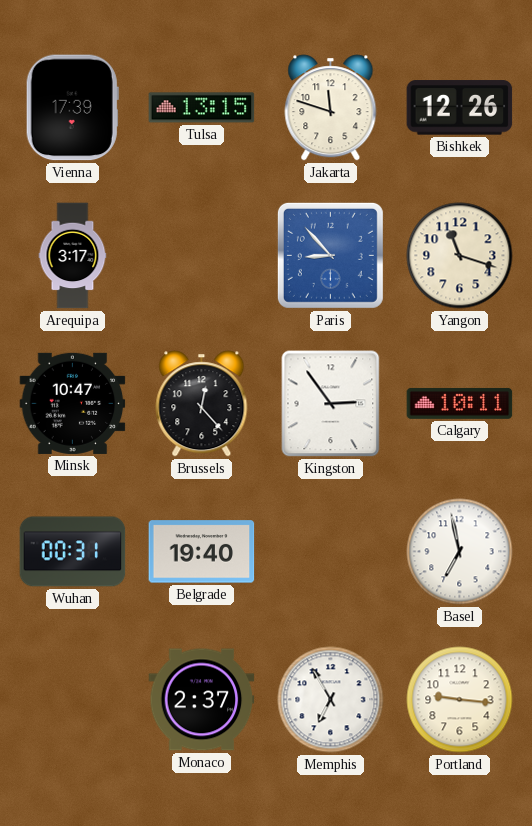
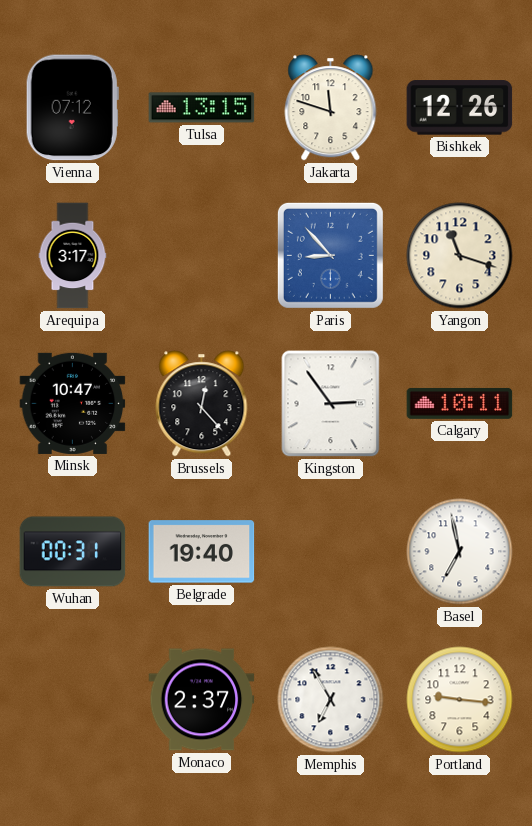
Vienna: 17:39 -> 07:12 (72, 108)
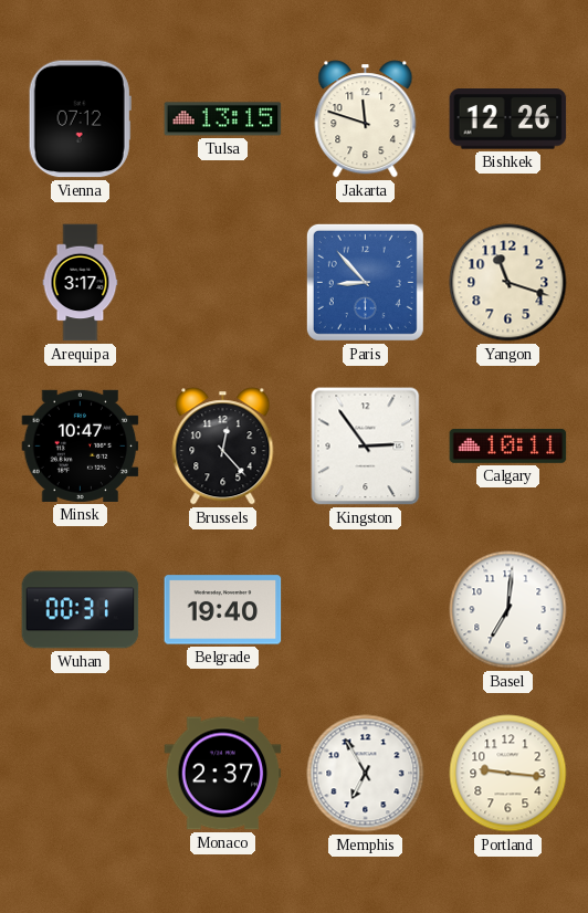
Basel: 6:58 -> 7:01 (508, 610)
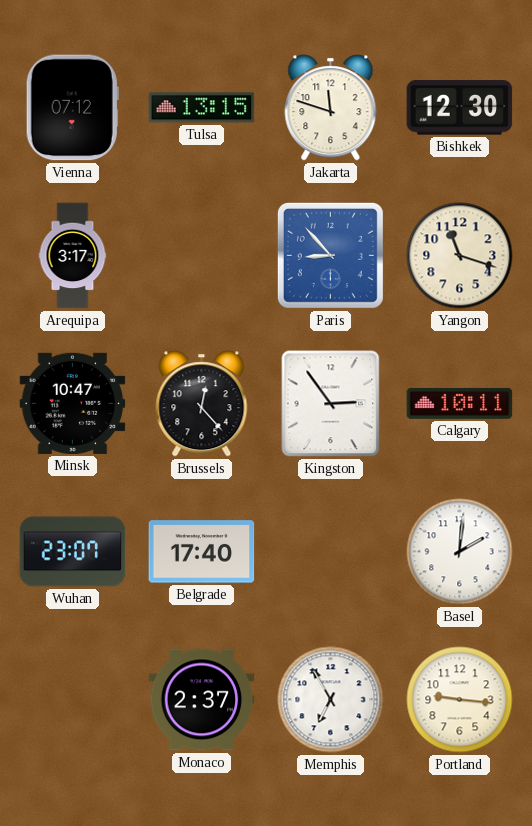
Bishkek: 12:26 -> 12:30 (460, 108)
Wuhan: 00:31 -> 23:07 (73, 552)
Belgrade: 19:40 -> 17:40 (202, 552)
Basel: 7:01 -> 2:01 (460, 552)
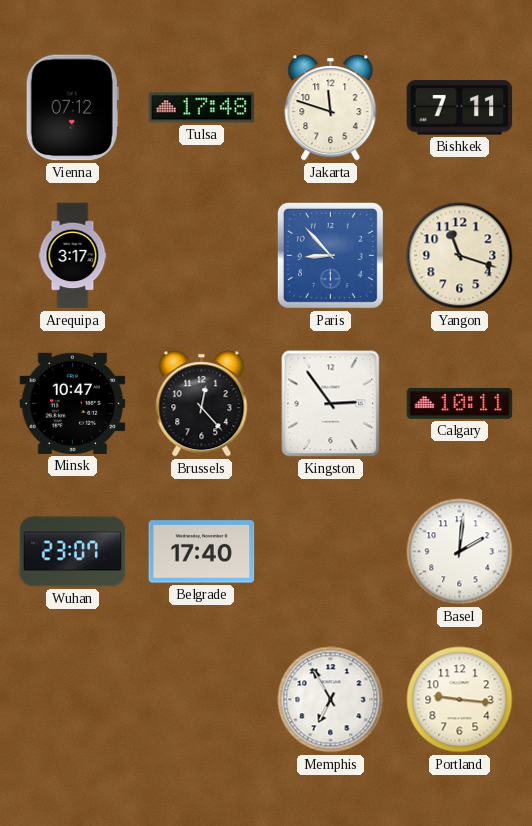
Tulsa: 13:15 -> 17:48 (202, 108)
Bishkek: 12:30 -> 7:11 (460, 108)
Monaco: 2:37 -> none (202, 700)
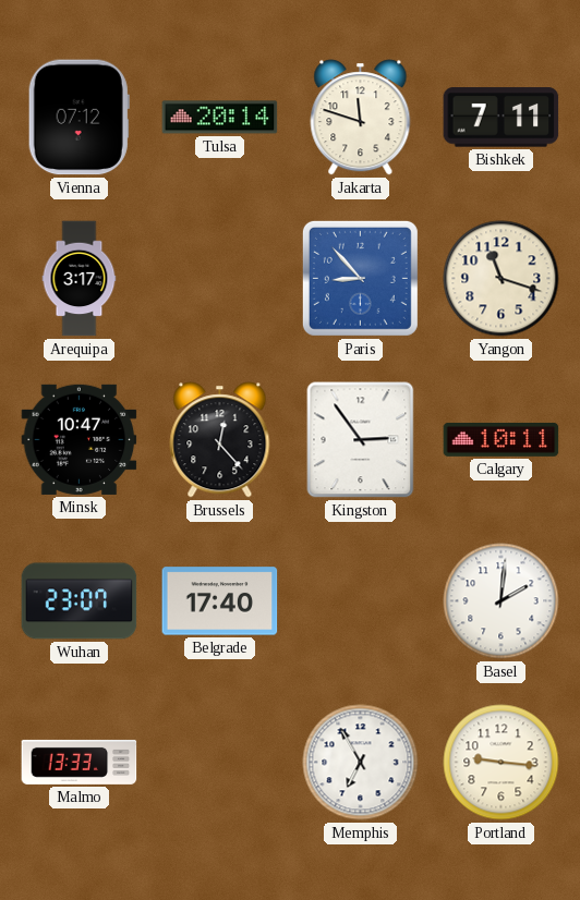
Tulsa: 17:48 -> 20:14 (220, 118)
Malmo: none -> 13:33 (80, 762)
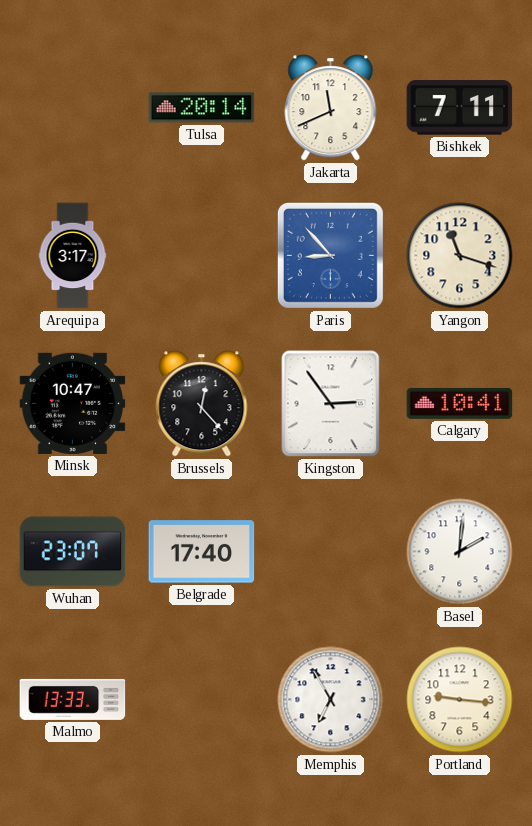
Vienna: 07:12 -> none (78, 118)
Jakarta: 11:48 -> 11:41 (331, 108)
Calgary: 10:11 -> 10:41 (460, 404)
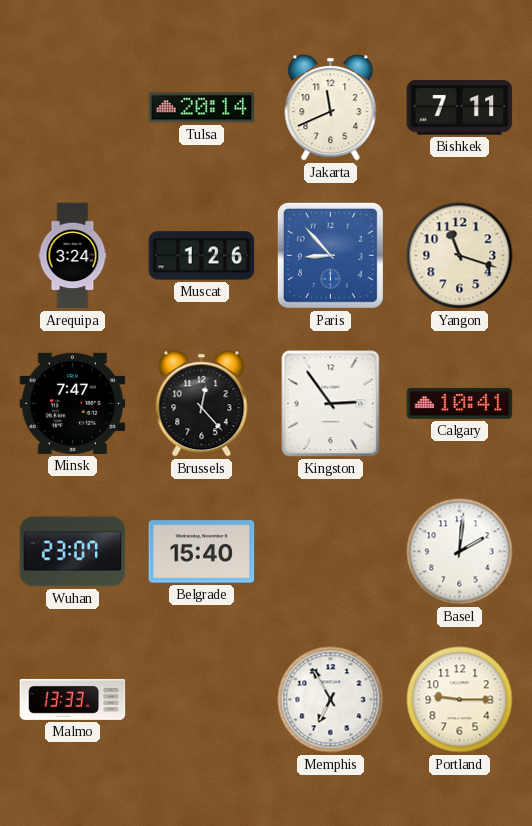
Arequipa: 3:17 -> 3:24 (73, 256)
Muscat: none -> 1:26 (202, 256)
Minsk: 10:47 -> 7:47 (73, 403)
Belgrade: 17:40 -> 15:40 (202, 552)
Portland: 9:16 -> 9:15 (460, 700)
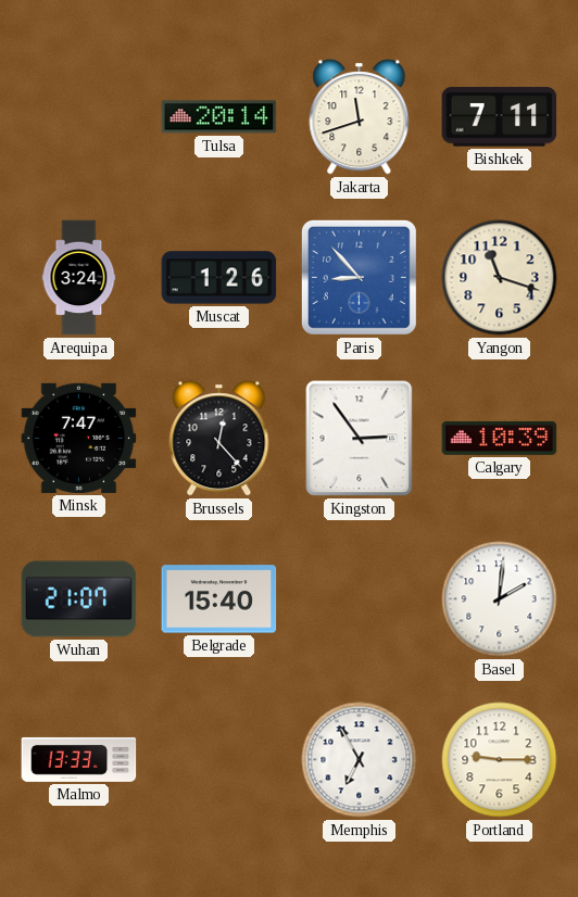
Jakarta: 11:41 -> 11:42 (360, 117)
Calgary: 10:41 -> 10:39 (500, 439)
Wuhan: 23:07 -> 21:07 (79, 599)
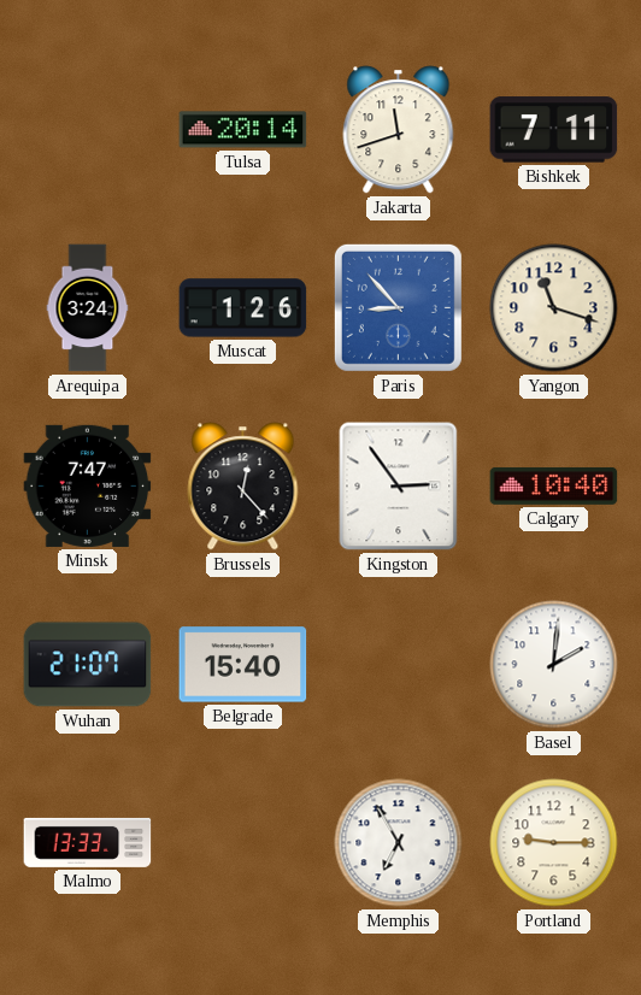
Calgary: 10:39 -> 10:40 (554, 487)
